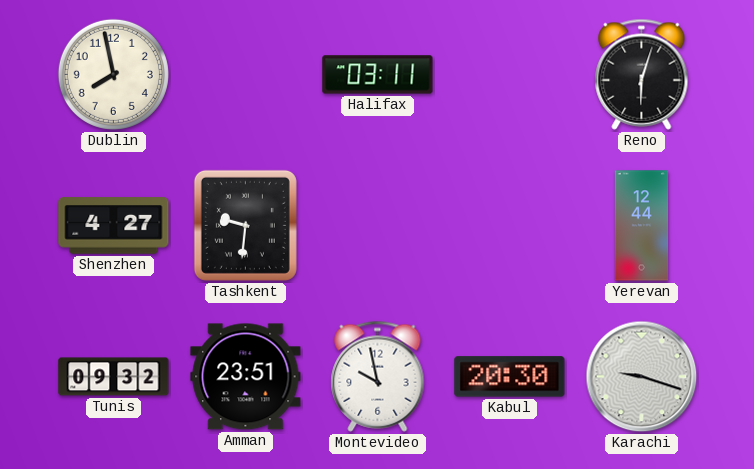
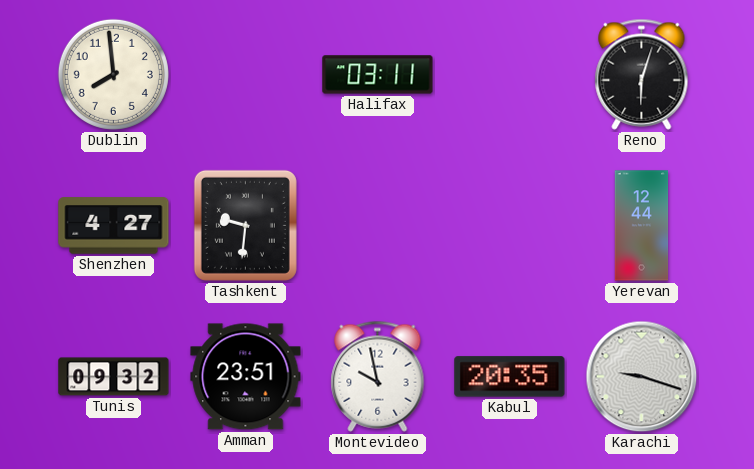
Dublin: 7:58 -> 7:59 (113, 74)
Kabul: 20:30 -> 20:35 (510, 377)
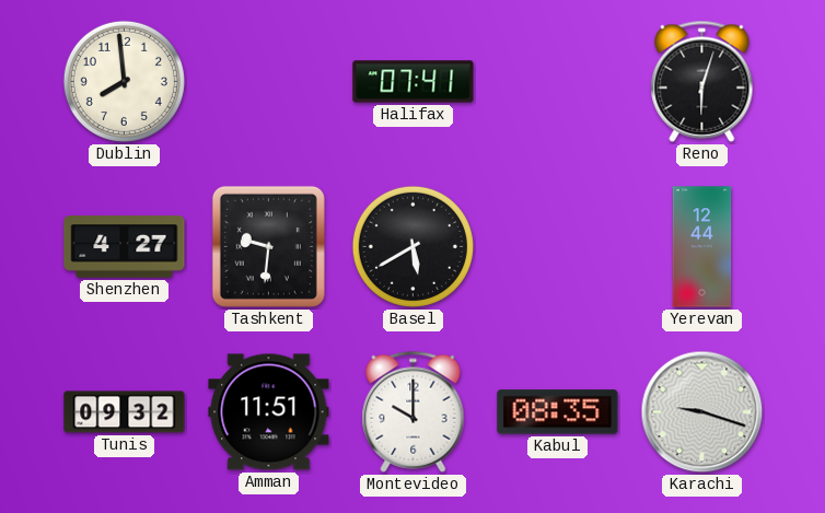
Halifax: 03:11 -> 07:41 (414, 82)
Basel: none -> 5:40 (413, 246)
Amman: 23:51 -> 11:51 (269, 412)
Montevideo: 9:58 -> 10:00 (414, 411)
Kabul: 20:35 -> 08:35 (558, 412)
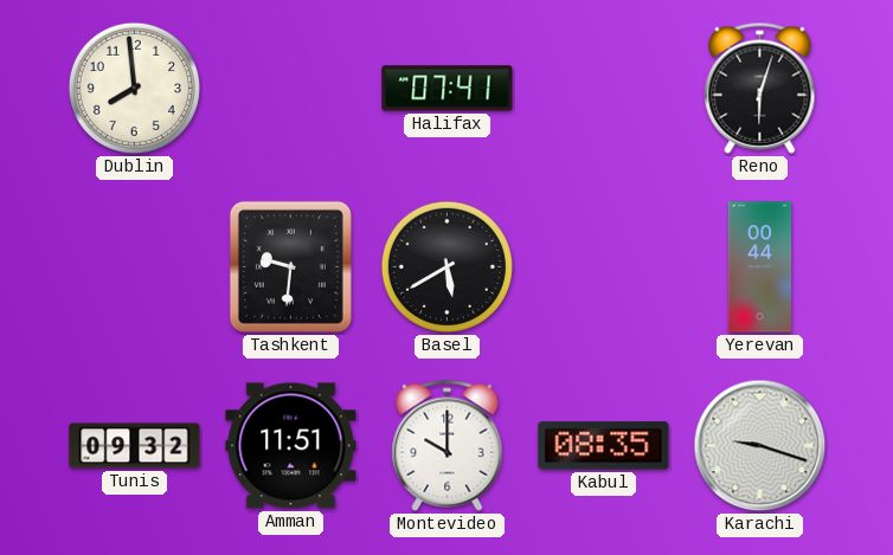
Shenzhen: 4:27 -> none (125, 247)
Yerevan: 12:44 -> 00:44 (760, 267)
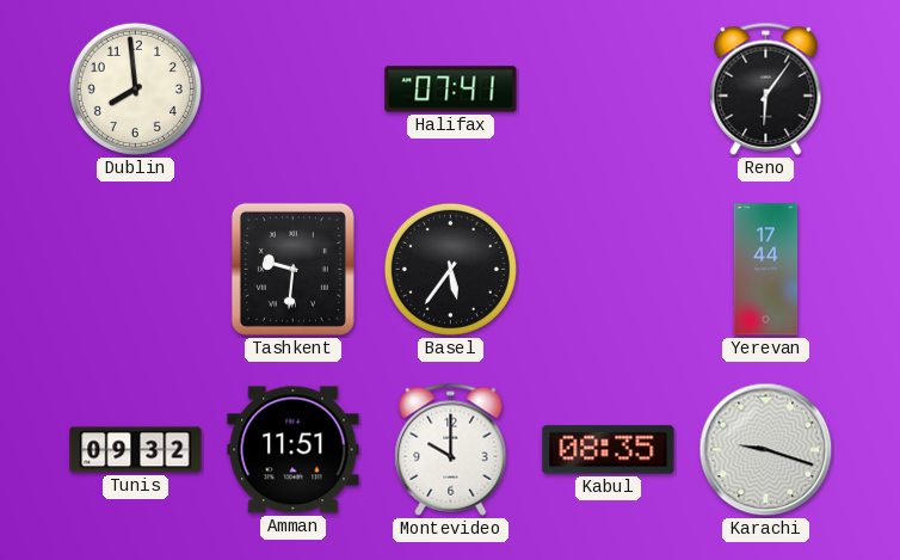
Reno: 6:03 -> 6:06 (766, 88)
Basel: 5:40 -> 5:36 (450, 269)
Yerevan: 00:44 -> 17:44 (766, 270)
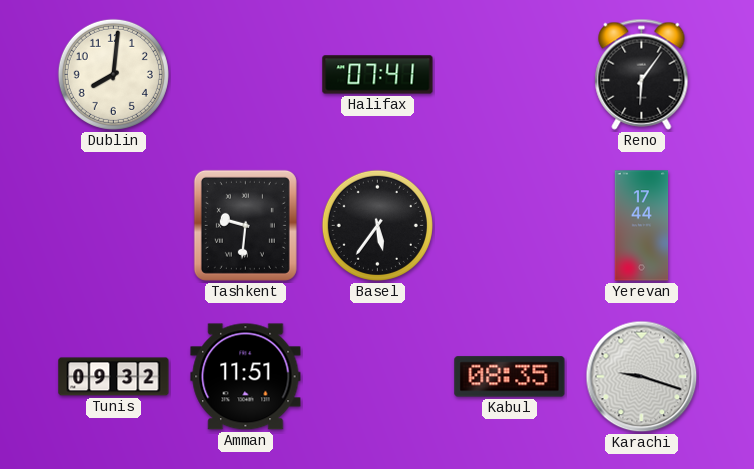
Dublin: 7:59 -> 8:01 (113, 74)
Montevideo: 10:00 -> none (451, 449)
